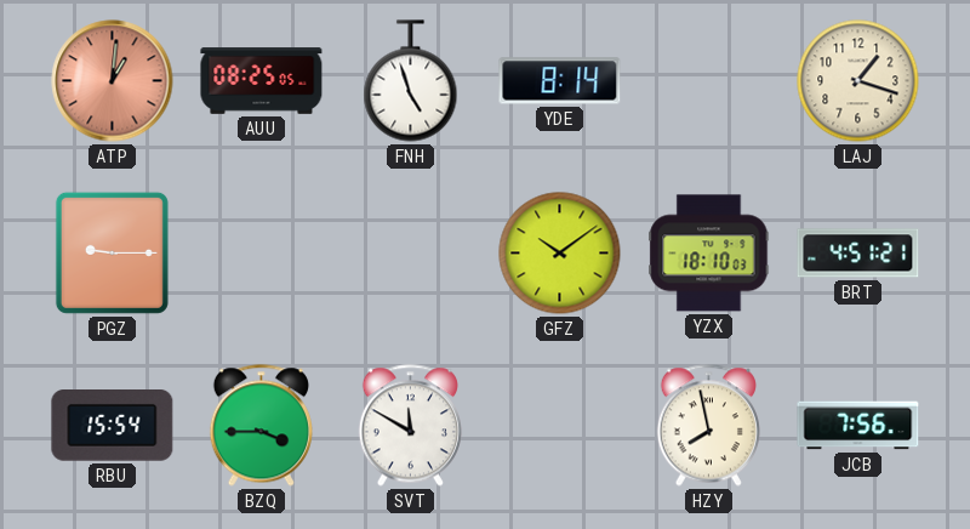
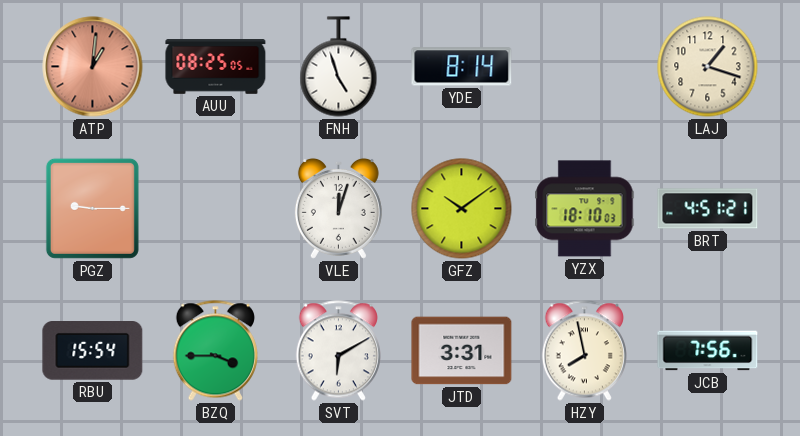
VLE: none -> 12:03 (338, 208)
SVT: 11:50 -> 6:10 (338, 351)
JTD: none -> 3:31 (462, 351)
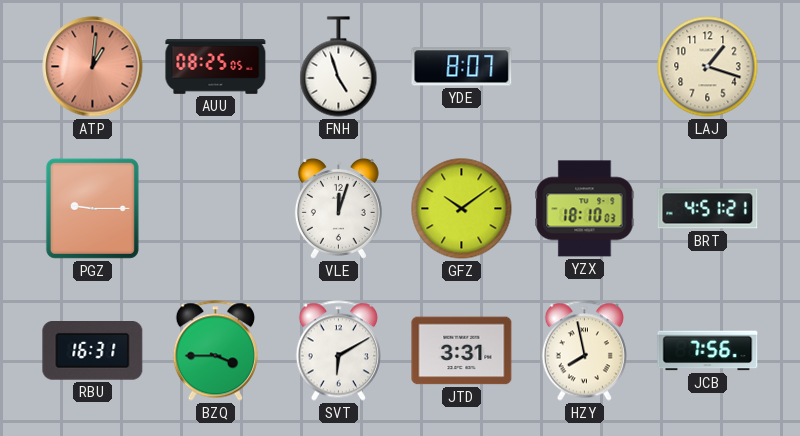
YDE: 8:14 -> 8:07 (462, 67)
RBU: 15:54 -> 16:31 (93, 351)
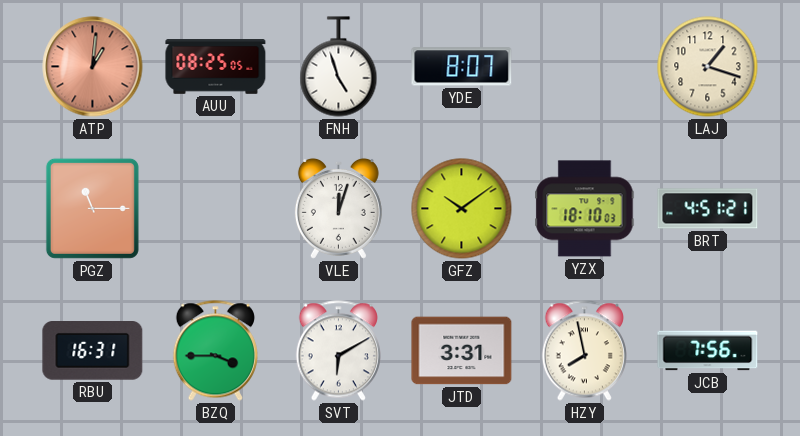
PGZ: 9:15 -> 11:15 (92, 208)
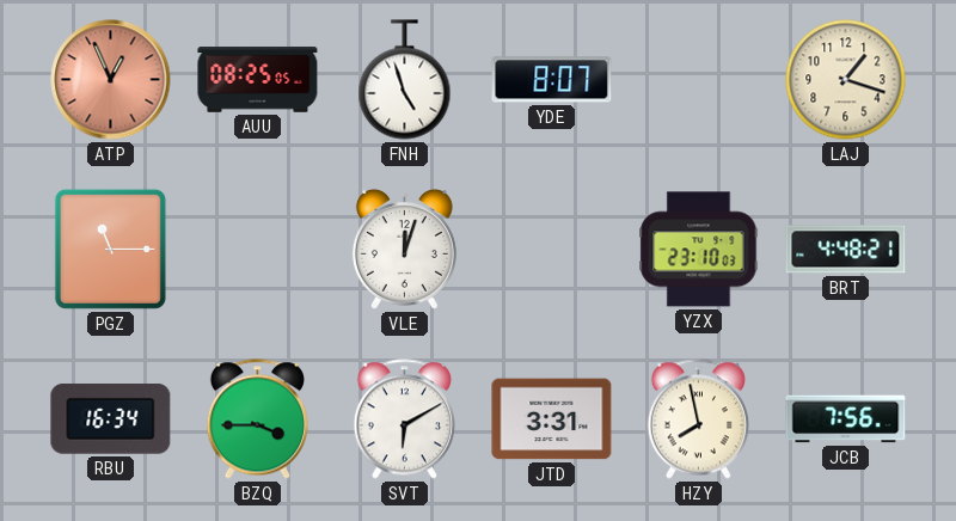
ATP: 1:01 -> 12:56 (111, 80)
GFZ: 10:09 -> none (462, 209)
YZX: 18:10 -> 23:10 (699, 250)
BRT: 4:51 -> 4:48 (846, 250)
RBU: 16:31 -> 16:34 (111, 419)
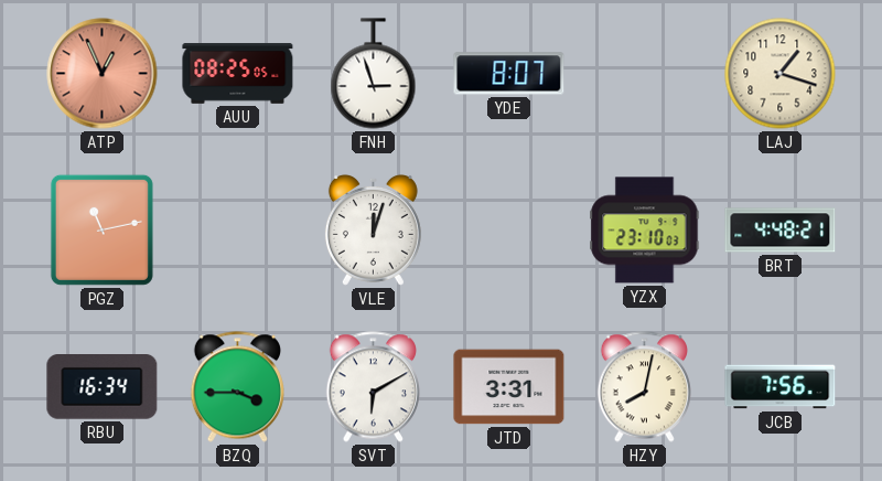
FNH: 4:57 -> 2:57 (374, 74)
PGZ: 11:15 -> 11:13 (101, 229)
HZY: 7:58 -> 8:02 (644, 387)
